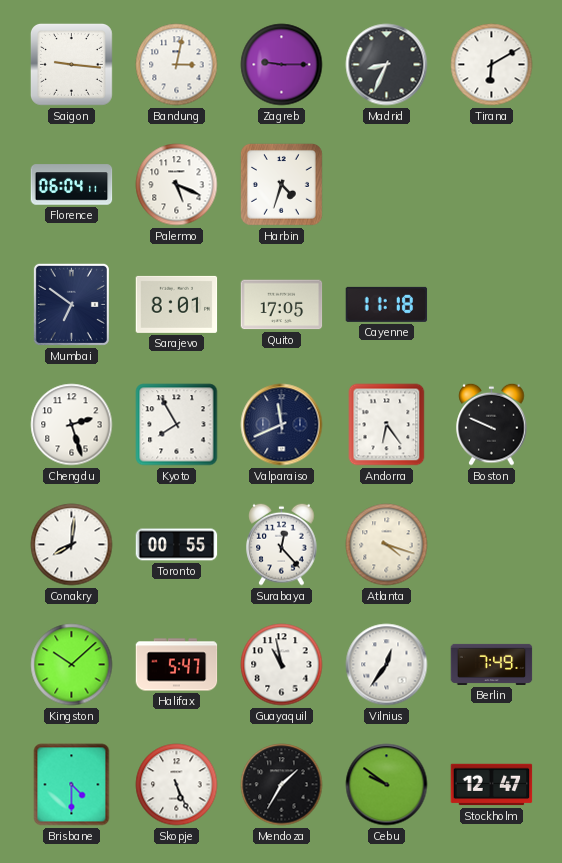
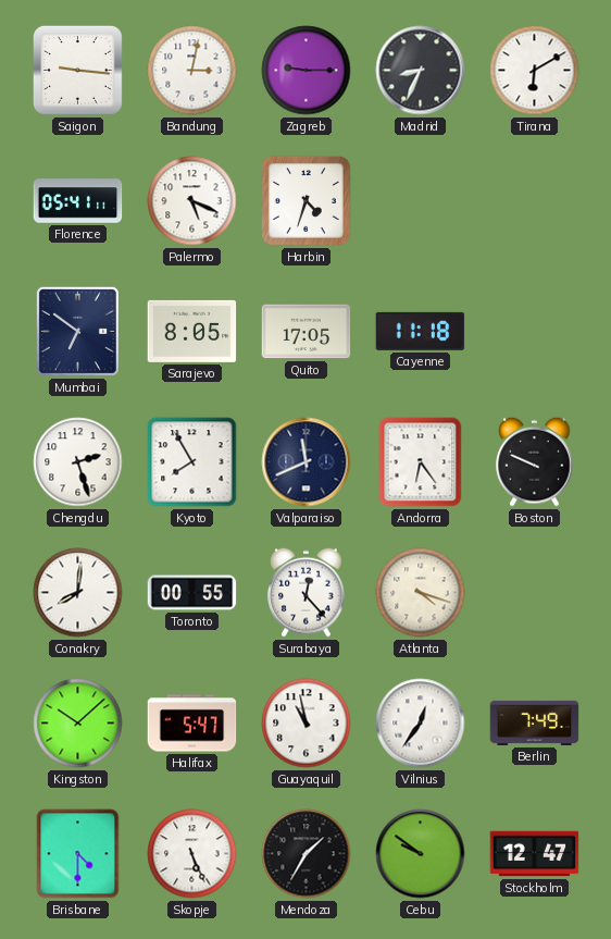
Florence: 06:04 -> 05:41 (78, 201)
Sarajevo: 8:01 -> 8:05 (192, 331)
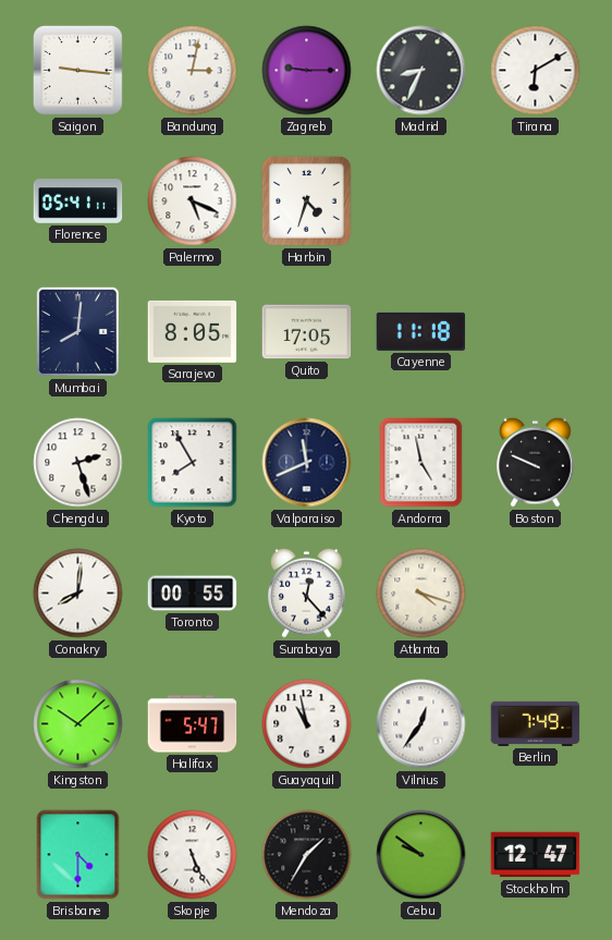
Mumbai: 6:51 -> 8:01 (77, 331)
Andorra: 6:24 -> 4:58 (421, 463)
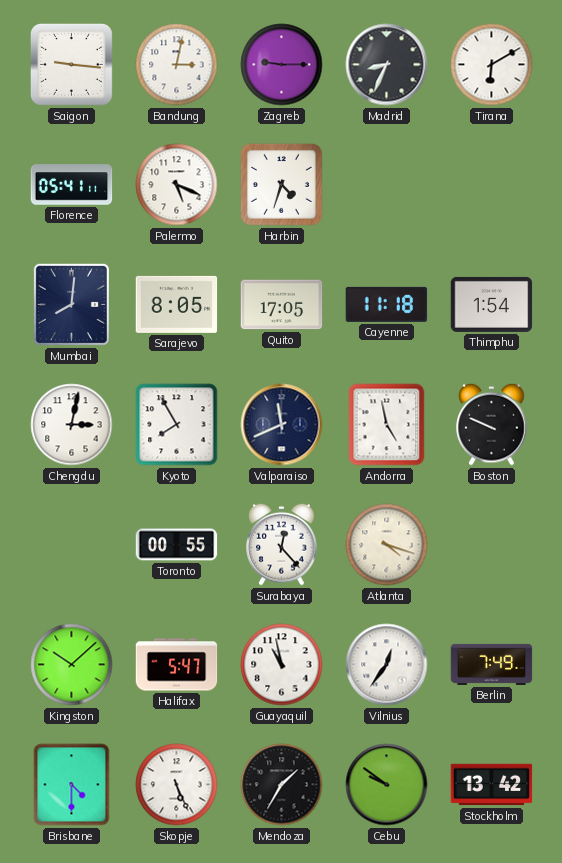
Thimphu: none -> 1:54 (492, 304)
Chengdu: 2:27 -> 3:02 (72, 425)
Conakry: 8:01 -> none (78, 594)
Stockholm: 12:47 -> 13:42 (492, 785)
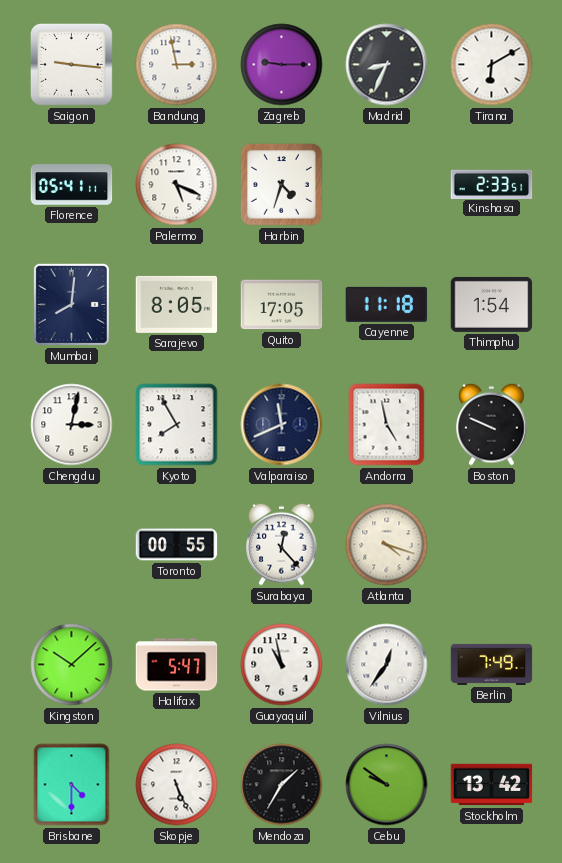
Bandung: 3:02 -> 2:58 (177, 65)
Kinshasa: none -> 2:33 (492, 184)
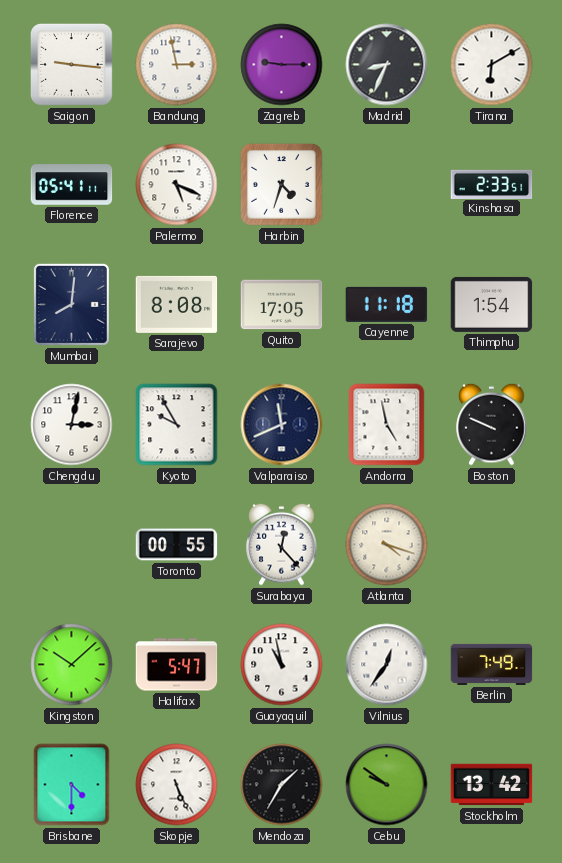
Sarajevo: 8:05 -> 8:08 (177, 304)
Kyoto: 7:55 -> 9:55 (177, 425)
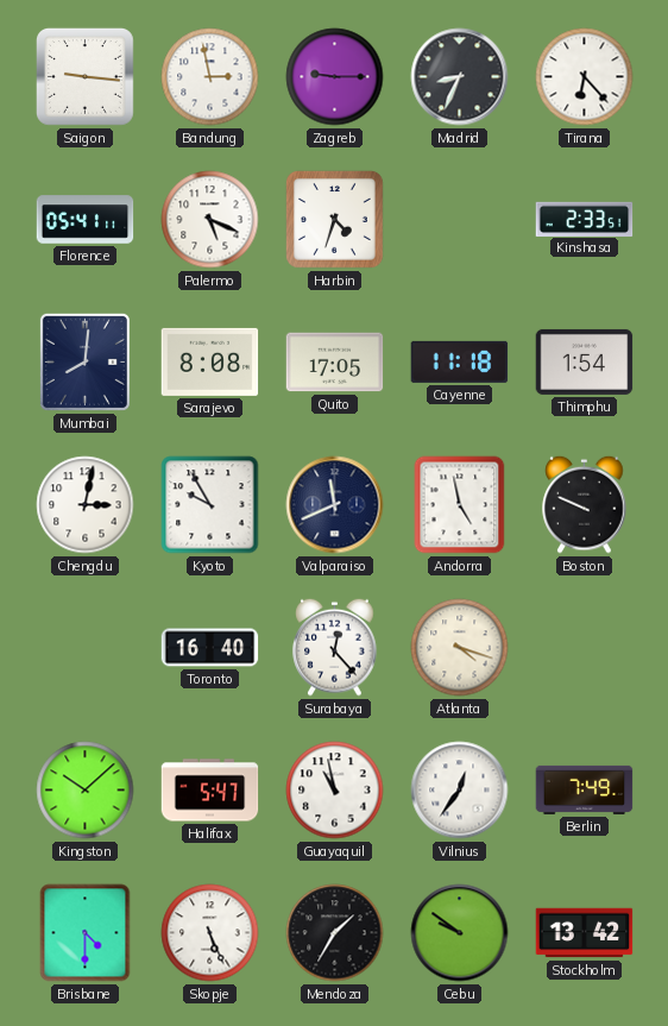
Tirana: 6:10 -> 6:23 (585, 77)
Toronto: 00:55 -> 16:40 (210, 648)
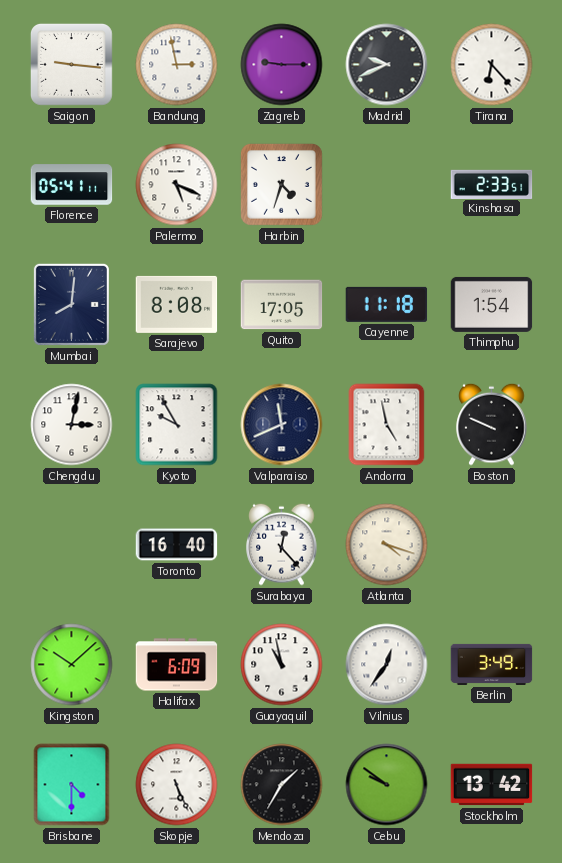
Madrid: 8:34 -> 9:41 (387, 65)
Halifax: 5:47 -> 6:09 (177, 665)
Berlin: 7:49 -> 3:49 (492, 664)
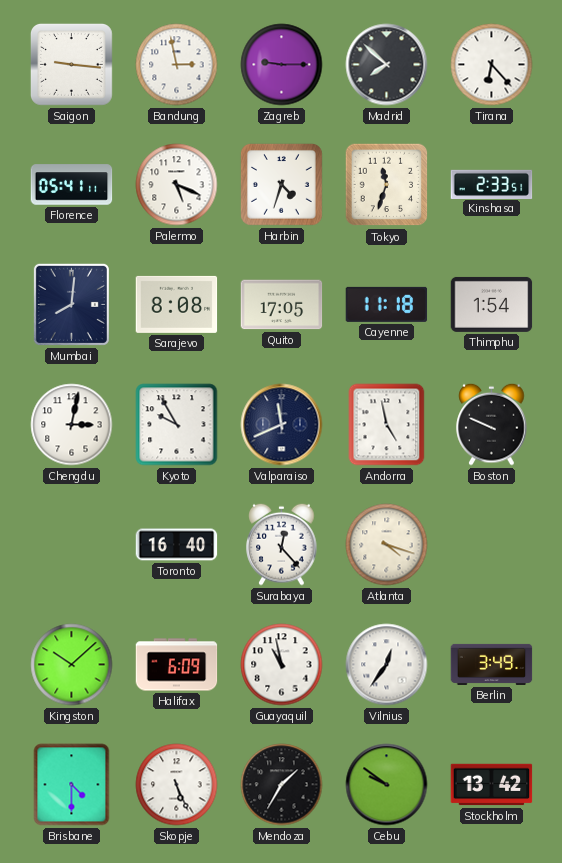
Madrid: 9:41 -> 7:52 (387, 65)
Tokyo: none -> 11:33 (387, 185)
